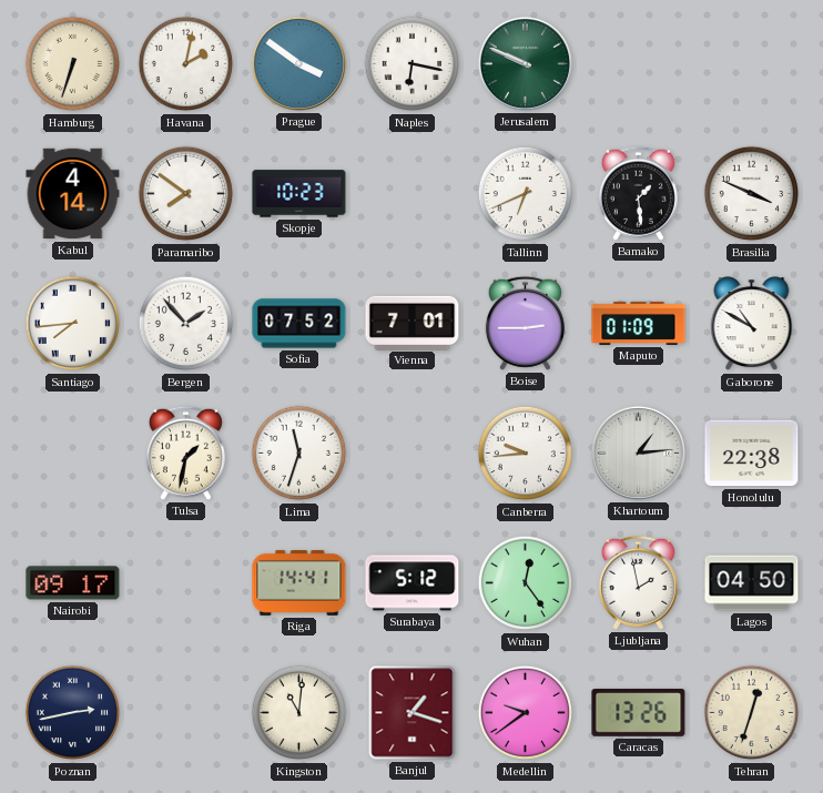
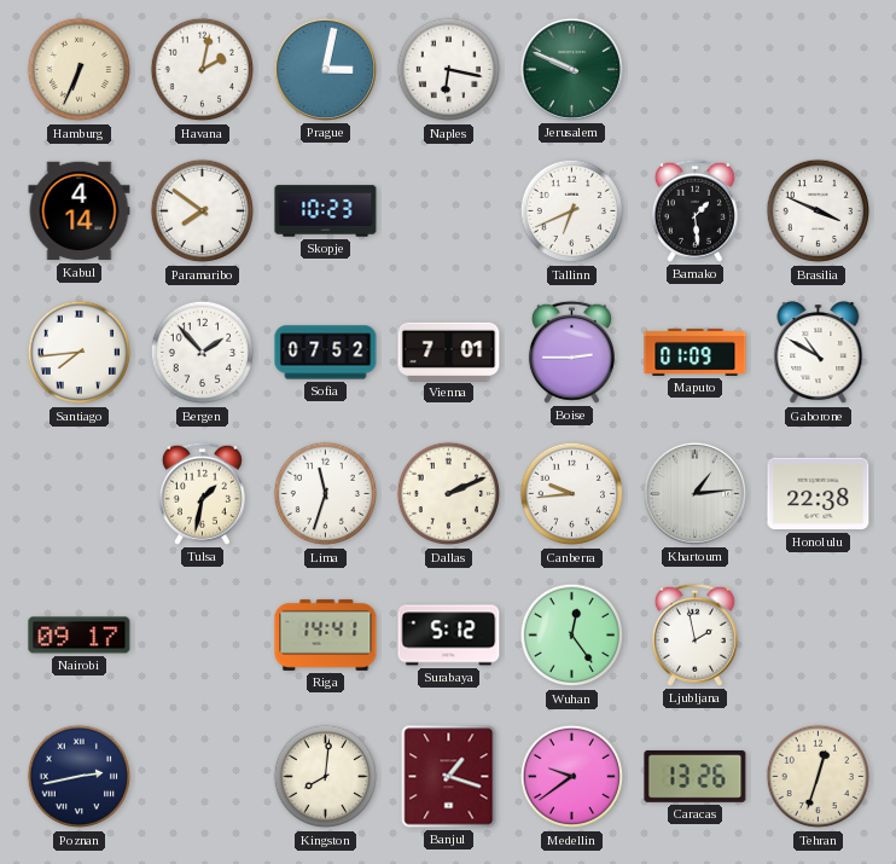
Hamburg: 6:33 -> 6:34 (80, 70)
Prague: 3:51 -> 3:02 (325, 69)
Dallas: none -> 2:11 (449, 494)
Lagos: 04:50 -> none (752, 583)
Kingston: 11:01 -> 8:01 (326, 777)
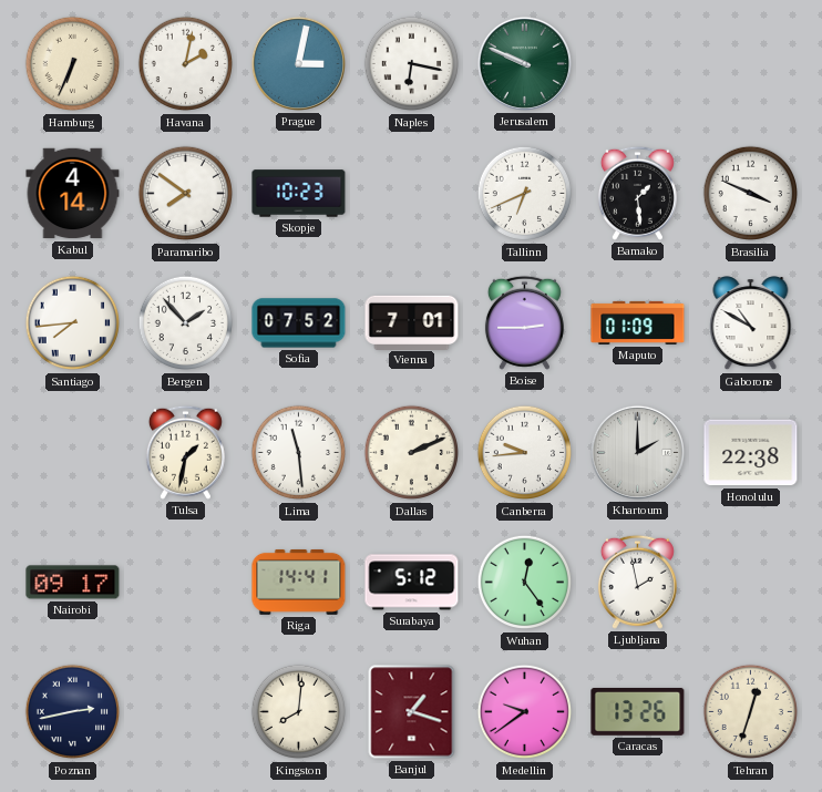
Lima: 11:33 -> 11:29 (299, 453)
Khartoum: 1:14 -> 2:00 (637, 452)
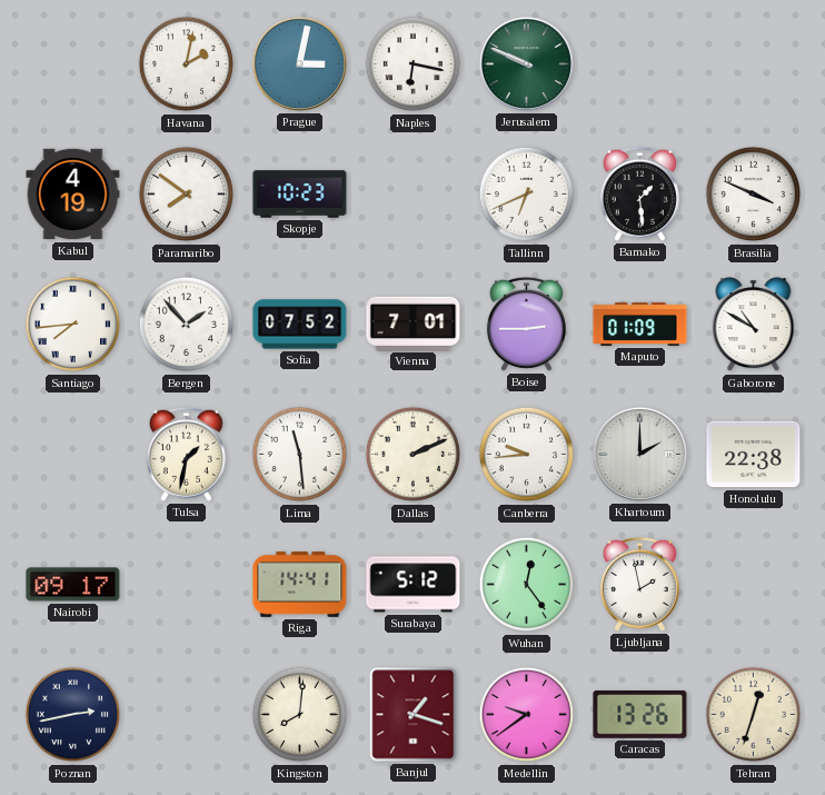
Hamburg: 6:34 -> none (73, 64)
Kabul: 4:14 -> 4:19 (73, 195)
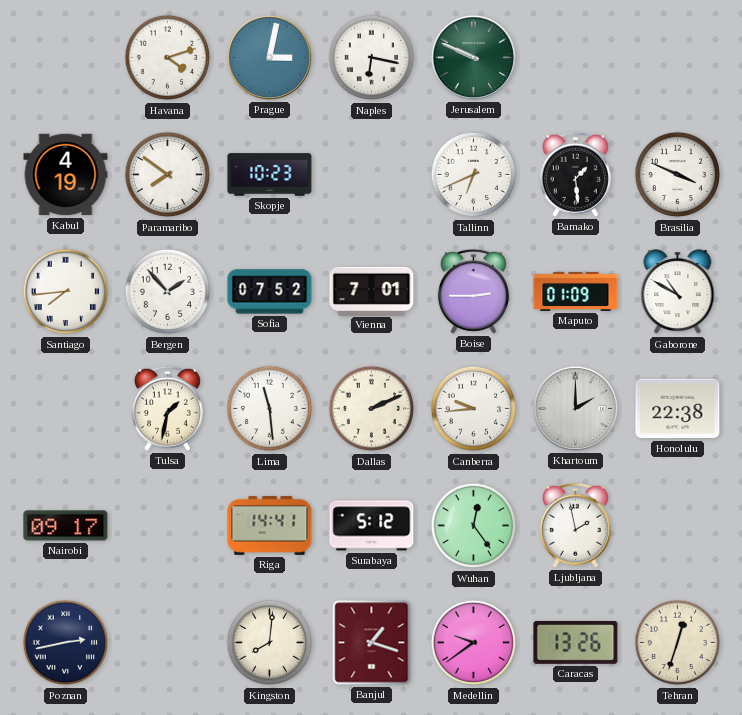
Havana: 2:02 -> 4:12 (168, 58)
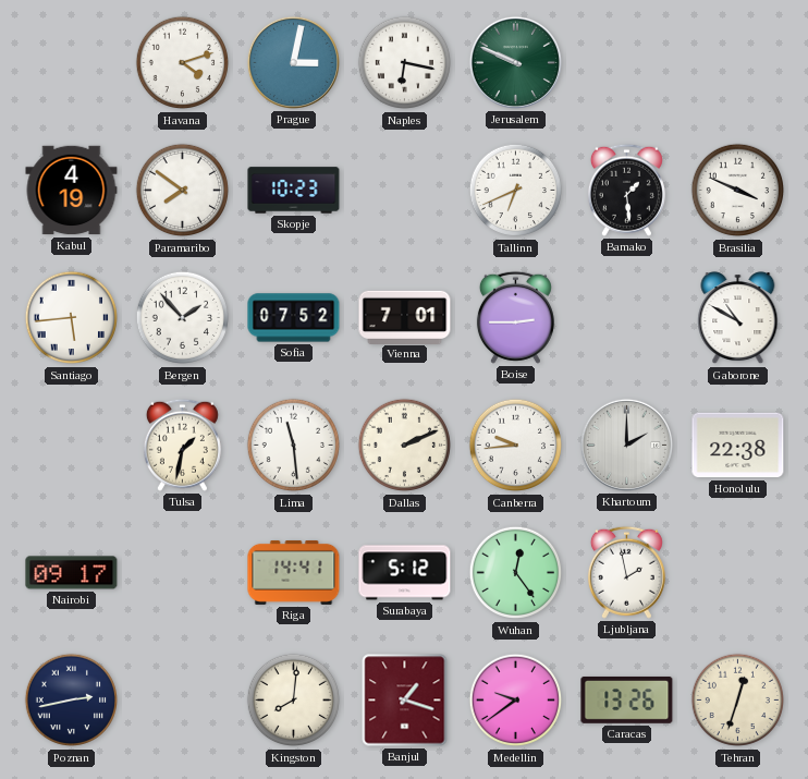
Santiago: 7:44 -> 5:44 (72, 318)
Maputo: 01:09 -> none (576, 291)
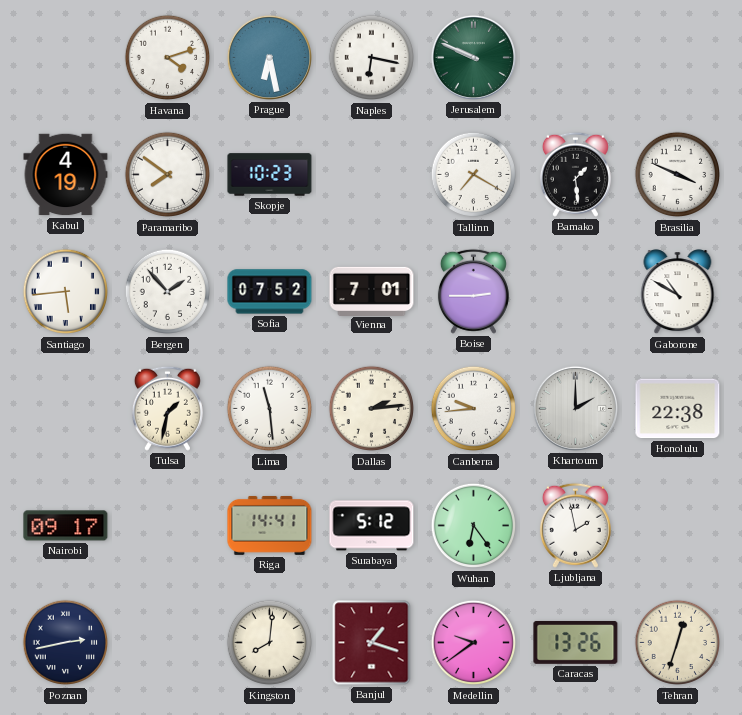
Prague: 3:02 -> 6:28 (269, 57)
Tallinn: 6:41 -> 7:20 (474, 175)
Dallas: 2:11 -> 2:14 (372, 409)
Wuhan: 12:24 -> 6:24 (474, 526)
